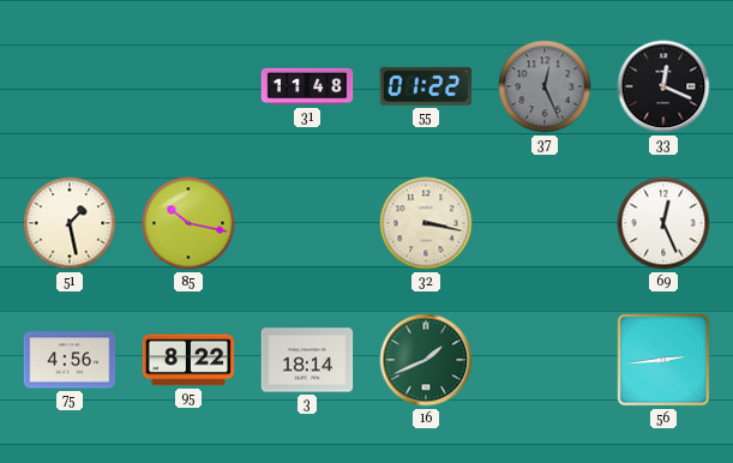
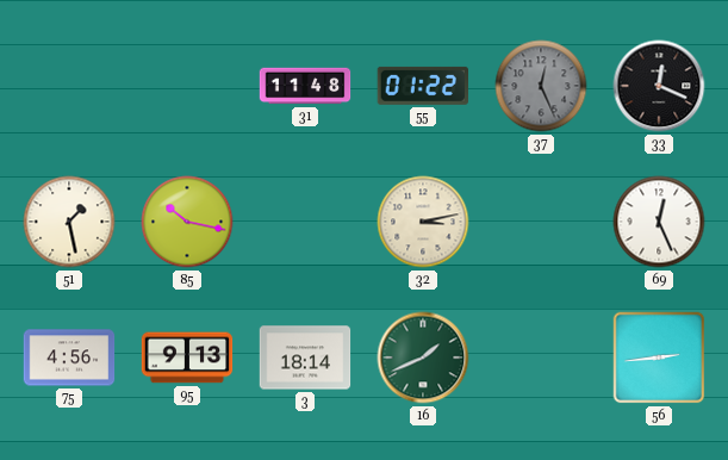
32: 3:17 -> 3:13 (423, 222)
95: 8:22 -> 9:13 (187, 358)
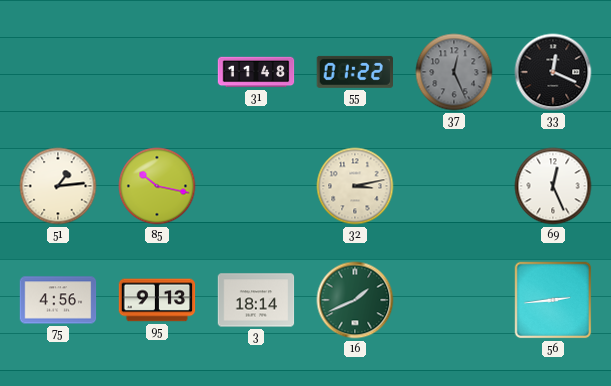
51: 1:28 -> 1:14 (58, 186)
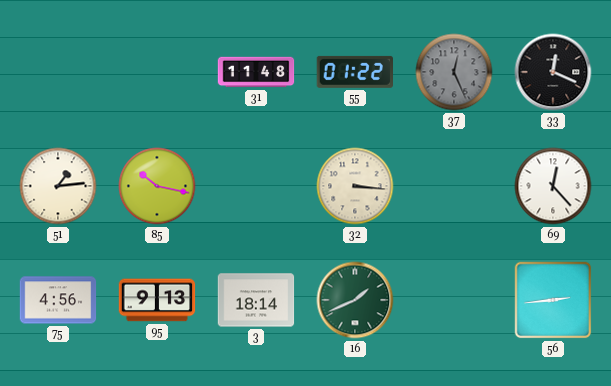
32: 3:13 -> 3:16 (355, 186)
69: 12:26 -> 12:23 (553, 186)
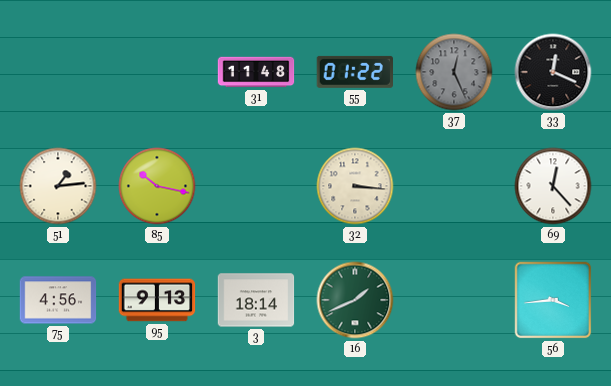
56: 2:44 -> 3:44 (553, 300)
